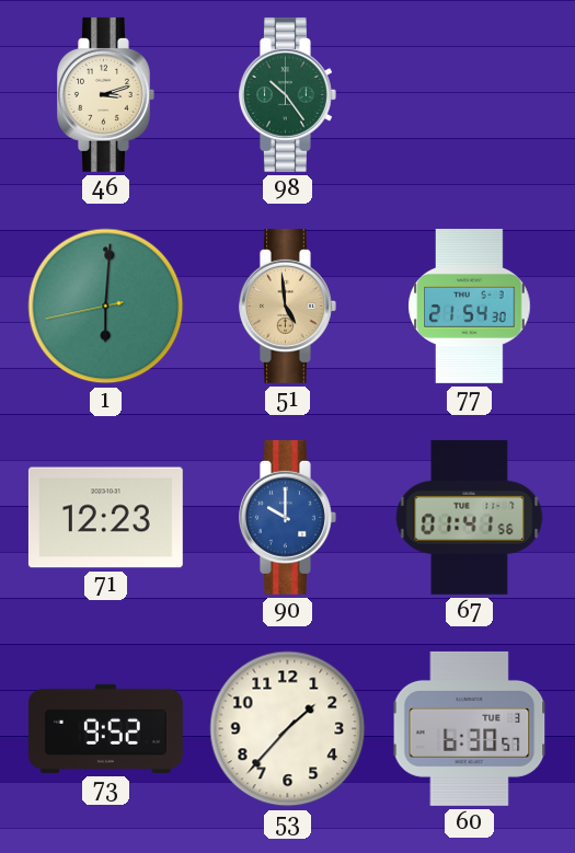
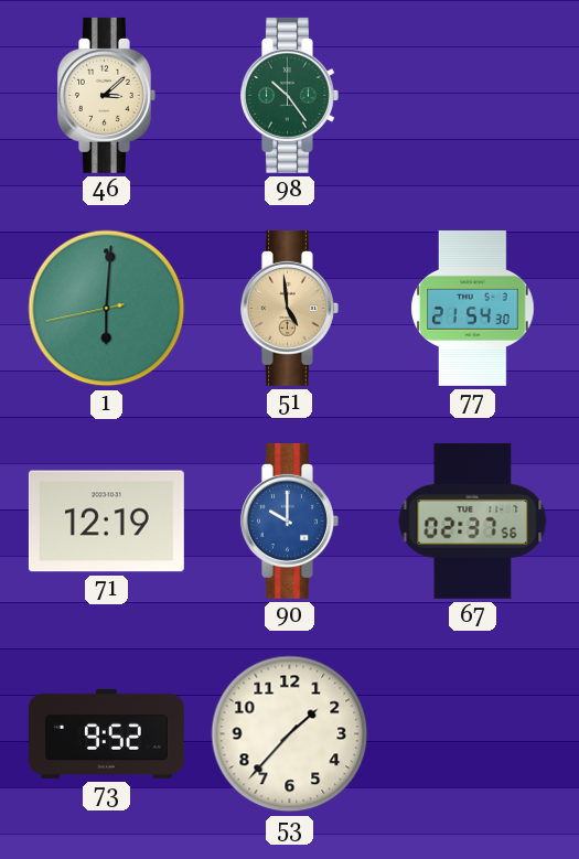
46: 3:12 -> 3:08 (107, 95)
71: 12:23 -> 12:19 (106, 522)
67: 01:41 -> 02:37 (473, 520)
60: 6:30 -> none (470, 728)
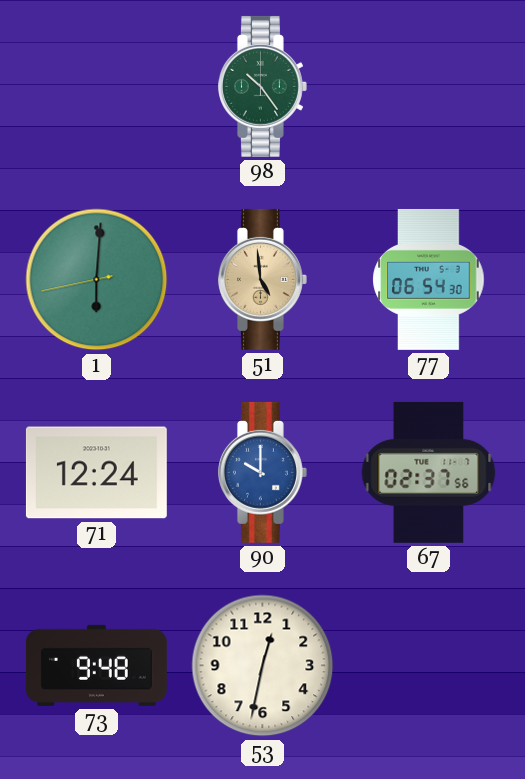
46: 3:08 -> none (107, 95)
77: 21:54 -> 06:54 (429, 279)
71: 12:19 -> 12:24 (96, 473)
73: 9:52 -> 9:48 (96, 665)
53: 1:37 -> 12:32 (263, 666)
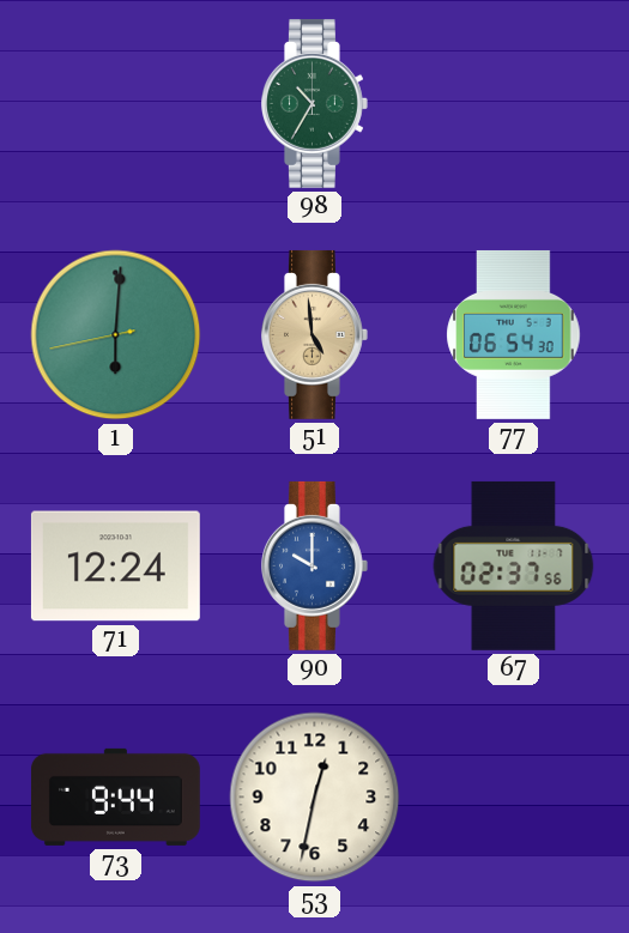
98: 10:24 -> 10:35 (315, 103)
73: 9:48 -> 9:44 (115, 796)
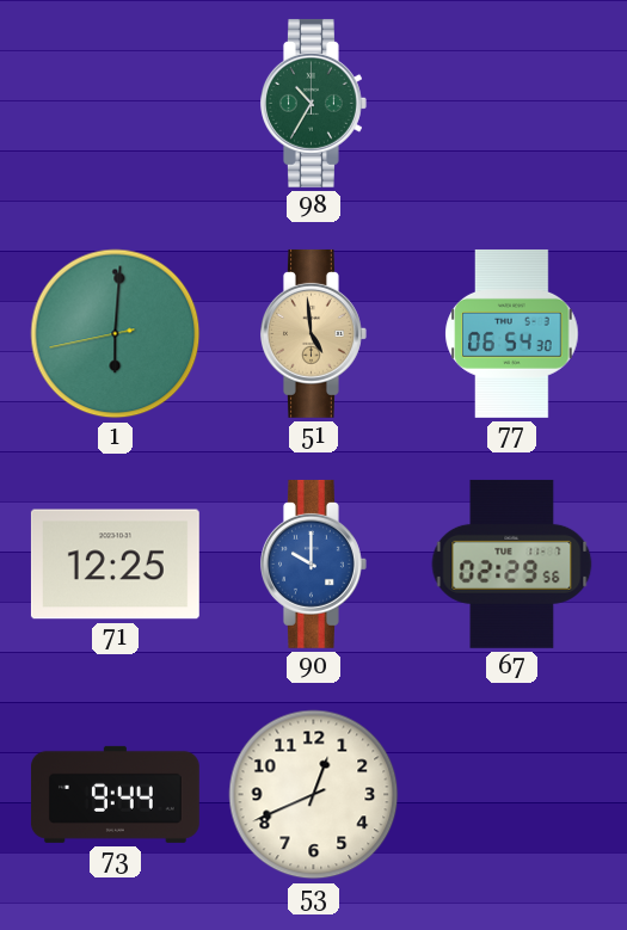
71: 12:24 -> 12:25 (115, 565)
67: 02:37 -> 02:29 (512, 563)
53: 12:32 -> 12:41 (314, 795)
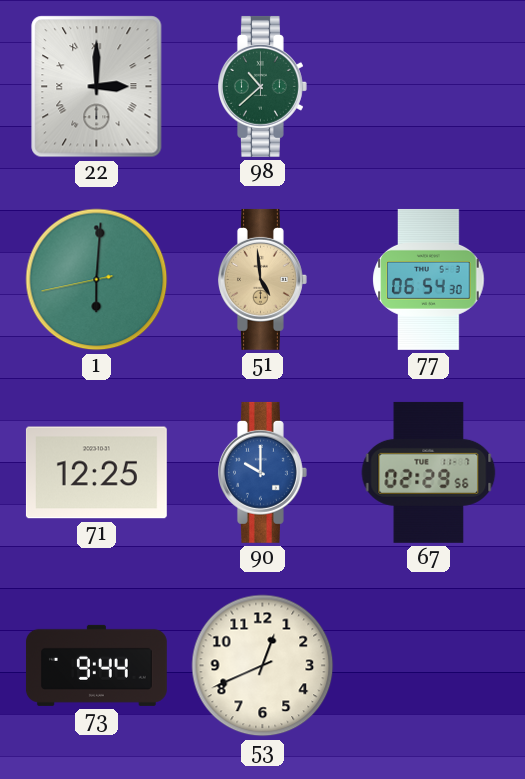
22: none -> 3:00 (97, 87)
98: 10:35 -> 10:38 (263, 86)
